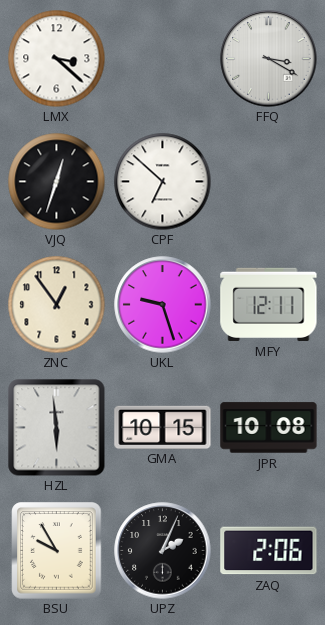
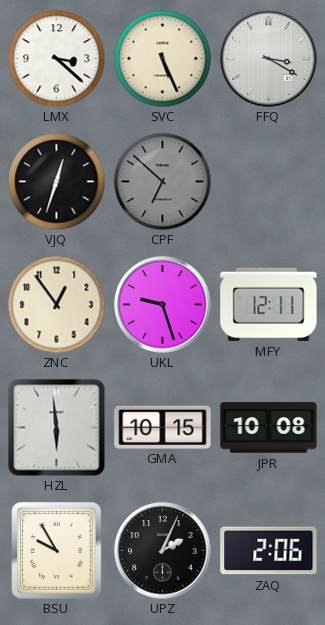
SVC: none -> 5:26 (162, 58)
CPF dial: white -> grey (162, 181)
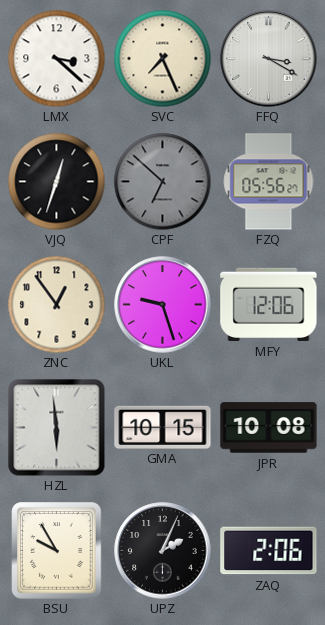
SVC: 5:26 -> 7:26 (162, 58)
FZQ: none -> 05:56 (269, 182)
MFY: 12:11 -> 12:06 (269, 304)
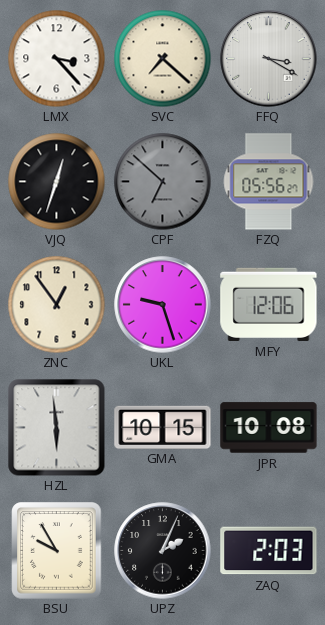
LMX: 3:22 -> 3:23 (56, 58)
SVC: 7:26 -> 7:22 (162, 58)
ZAQ: 2:06 -> 2:03 (269, 551)
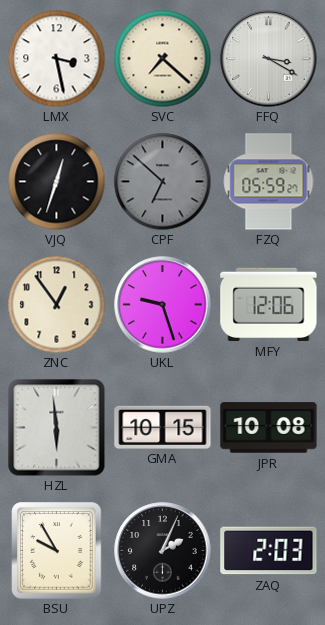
LMX: 3:23 -> 3:28 (56, 58)
FZQ: 05:56 -> 05:59 (269, 182)
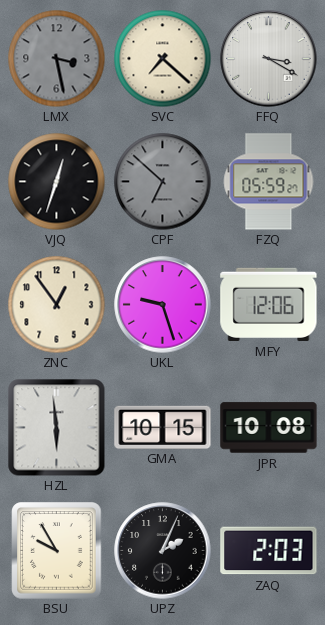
LMX dial: white -> grey (56, 58)
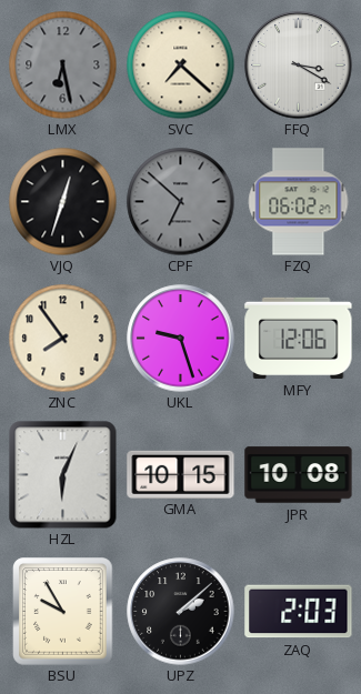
LMX: 3:28 -> 6:28 (62, 64)
FZQ: 05:59 -> 06:02 (299, 202)
ZNC: 12:54 -> 7:54 (62, 338)
HZL: 5:59 -> 6:04 (63, 475)
UPZ: 2:04 -> 2:08 (181, 612)
